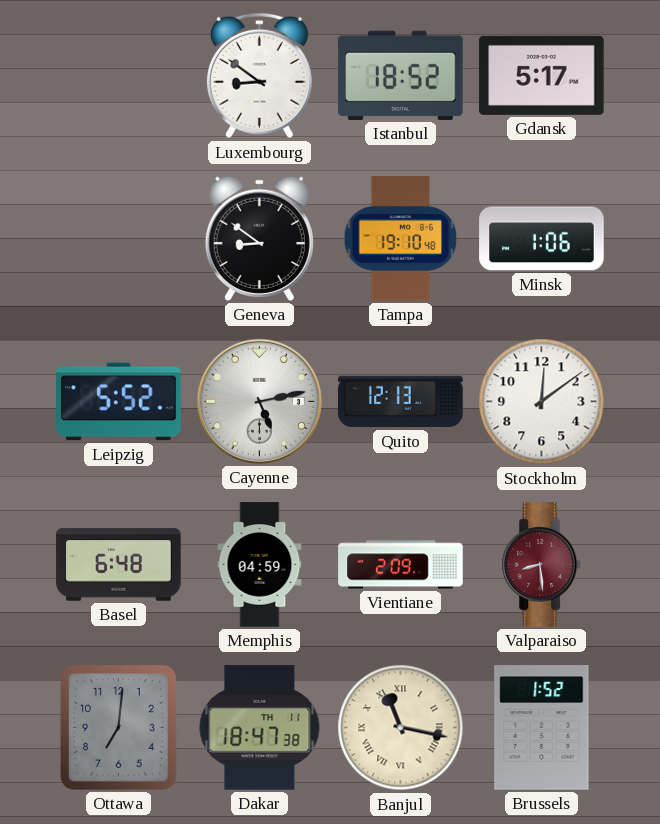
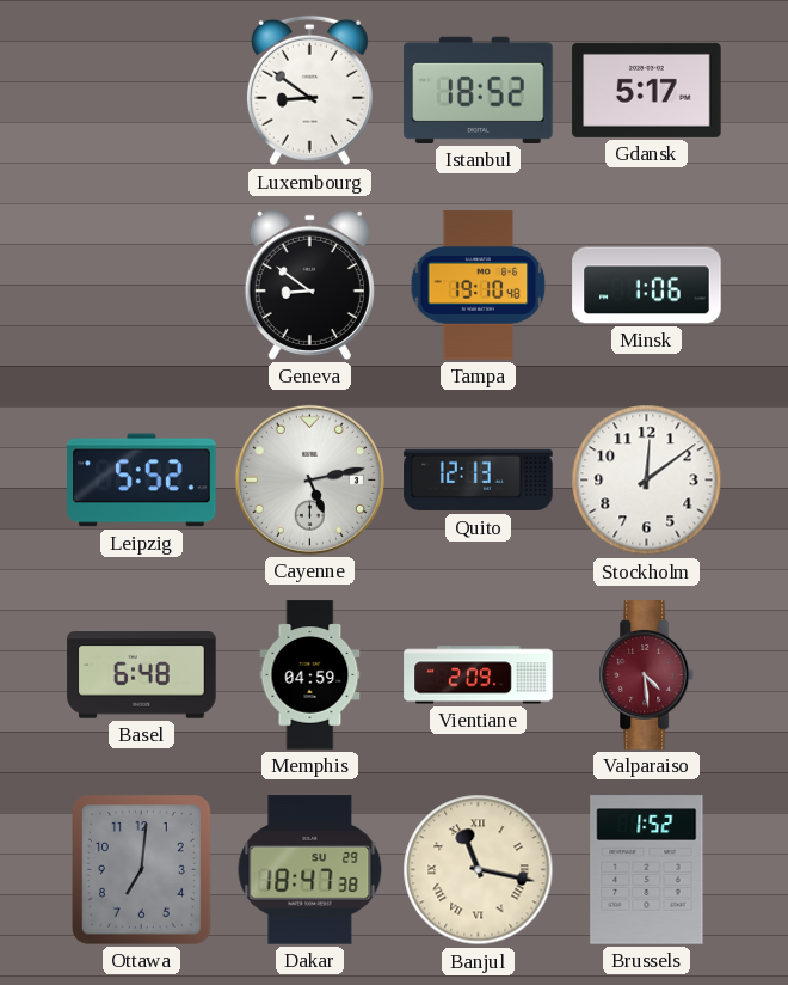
Valparaiso: 8:29 -> 4:29 (647, 675)
Dakar date: TH 11 -> SU 29 (310, 870)
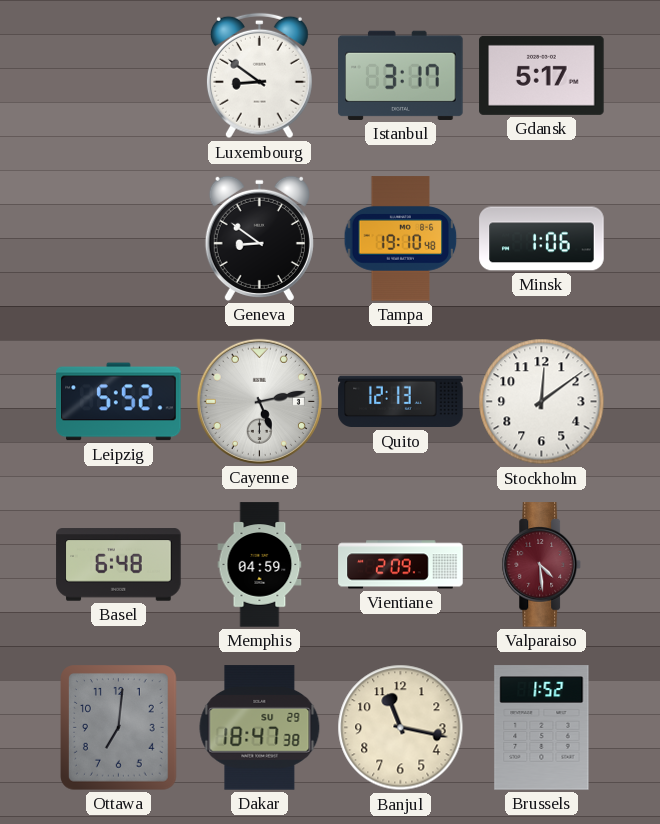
Istanbul: 18:52 -> 3:17 (401, 75)
Banjul numerals: Roman -> Arabic (401, 728)
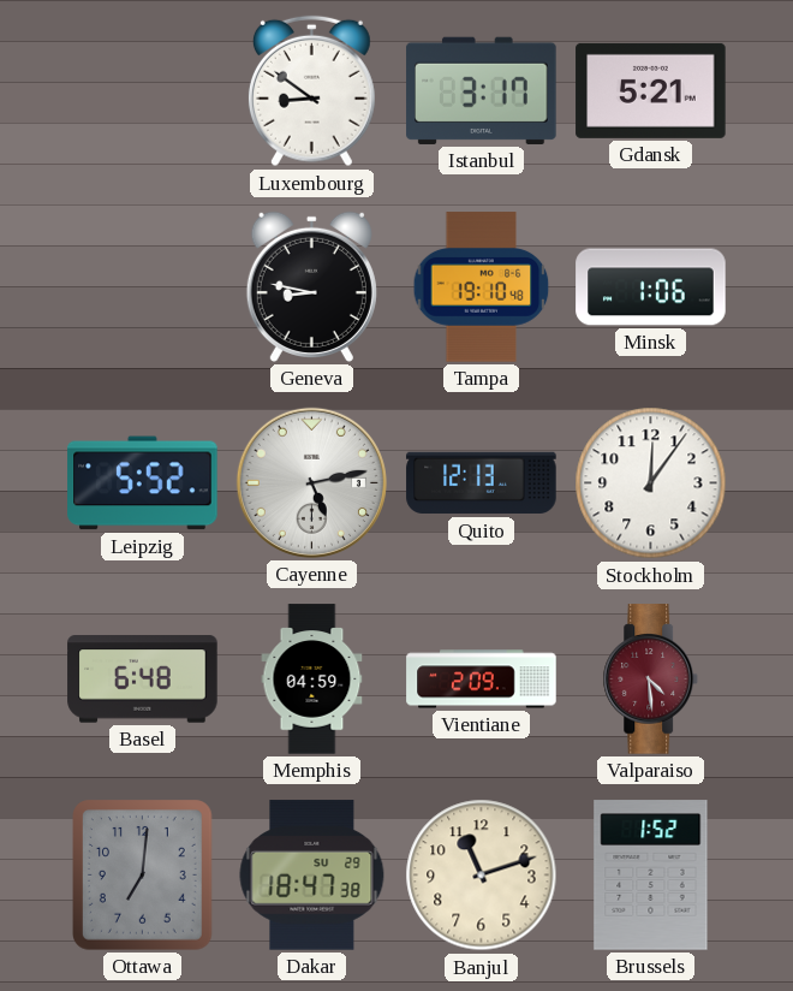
Gdansk: 5:17 -> 5:21 (651, 90)
Geneva: 8:51 -> 8:47 (311, 286)
Stockholm: 12:09 -> 12:06 (651, 483)
Banjul: 11:17 -> 11:12 (482, 876)
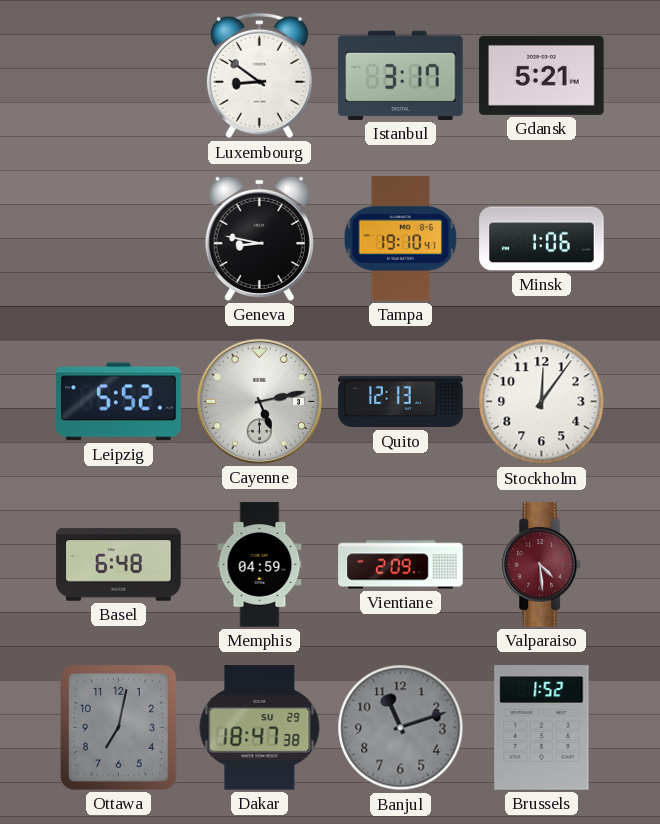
Tampa: 19:10:48 -> 19:10:41 (401, 239)
Ottawa: 7:01 -> 7:02 (119, 728)
Banjul dial: cream -> grey (401, 728)
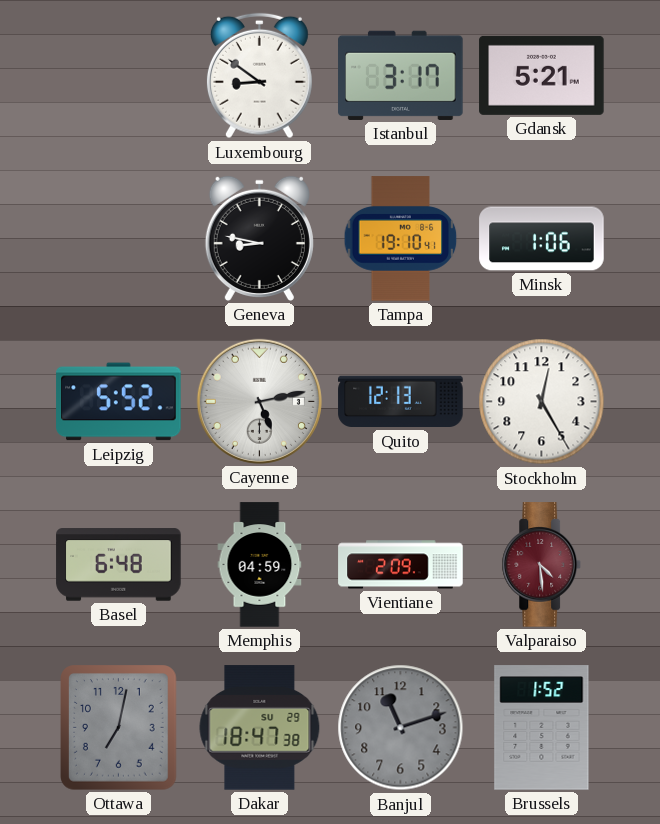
Stockholm: 12:06 -> 12:25 (542, 402)
